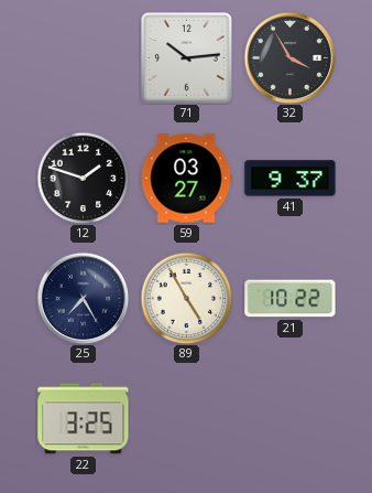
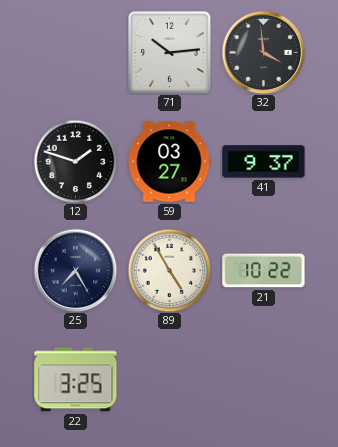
32: 3:55 -> 3:59 (263, 52)
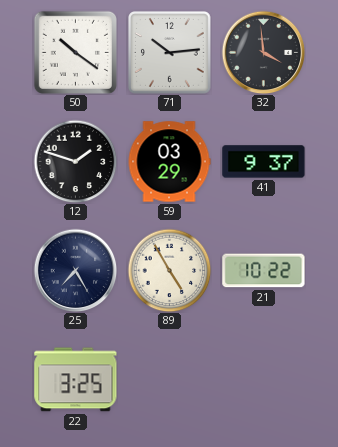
50: none -> 10:21 (75, 52)
59: 03:27 -> 03:29 (169, 162)
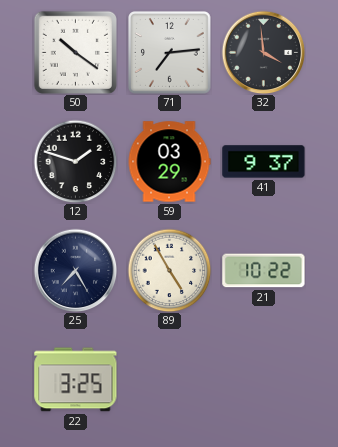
71: 10:14 -> 7:14 (170, 53)
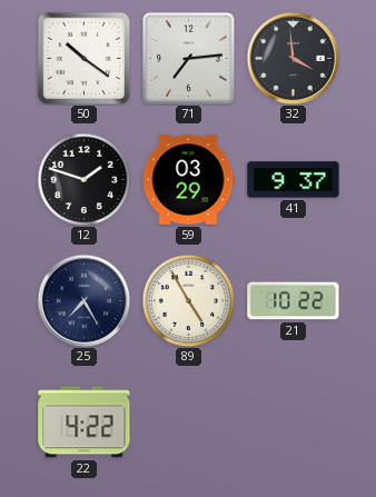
22: 3:25 -> 4:22 (85, 423)
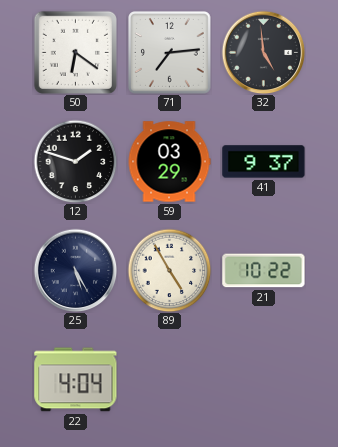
50: 10:21 -> 6:21 (75, 52)
32: 3:59 -> 4:59 (263, 52)
25: 7:25 -> 5:25 (75, 270)
22: 4:22 -> 4:04 (76, 380)
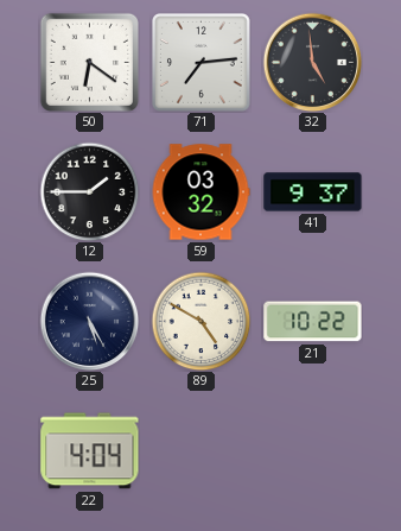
12: 1:48 -> 1:45 (89, 191)
59: 03:29 -> 03:32 (200, 192)
89: 4:55 -> 4:50 (200, 321)
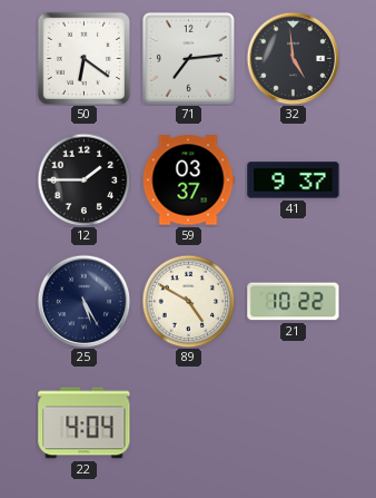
59: 03:32 -> 03:37 (188, 180)
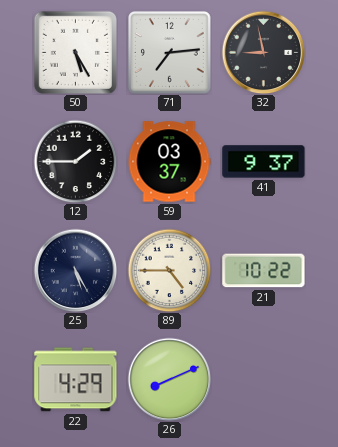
50: 6:21 -> 5:25 (75, 52)
32: 4:59 -> 8:58 (263, 52)
89: 4:50 -> 4:45 (169, 270)
22: 4:04 -> 4:29 (76, 380)
26: none -> 8:11 (169, 379)
